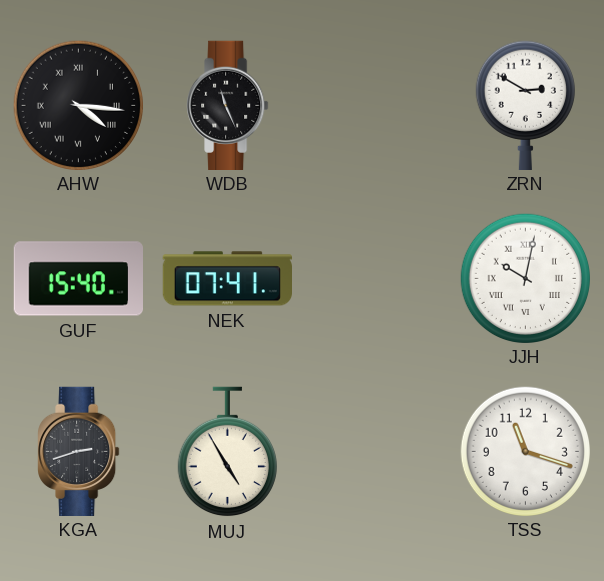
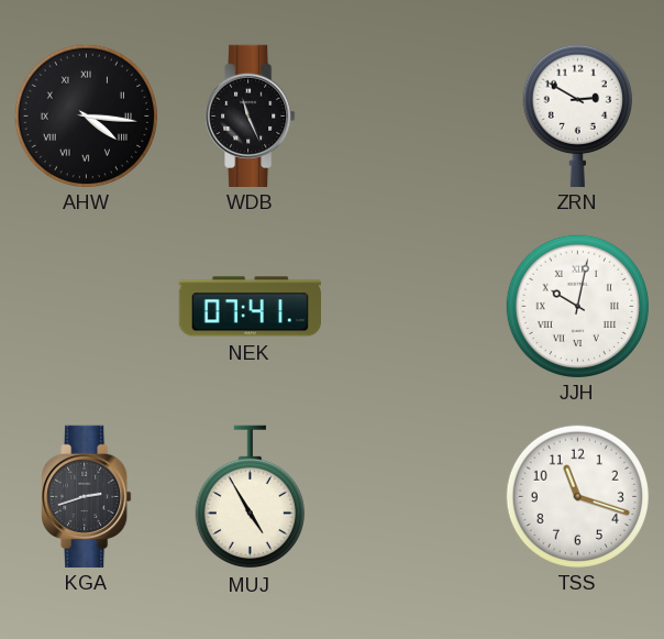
GUF: 15:40 -> none (78, 279)
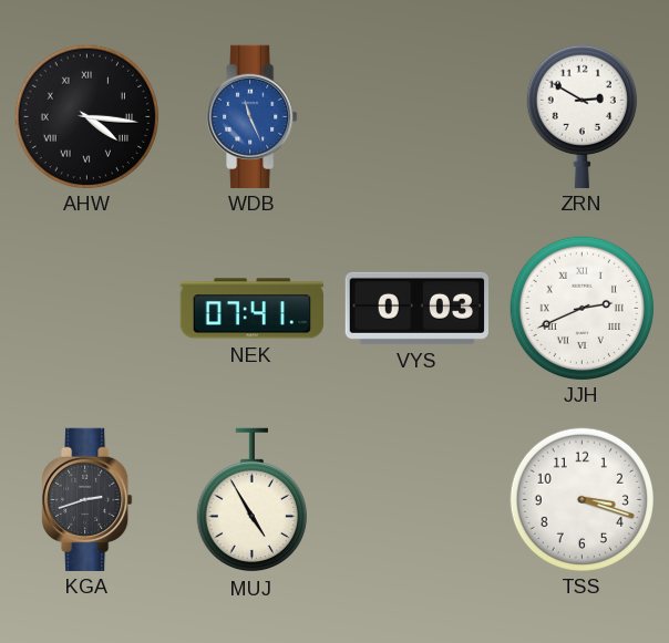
WDB dial: black -> blue (253, 116)
VYS: none -> 0:03 (416, 308)
JJH: 10:02 -> 2:41 (581, 308)
TSS: 11:18 -> 3:18 (581, 499)
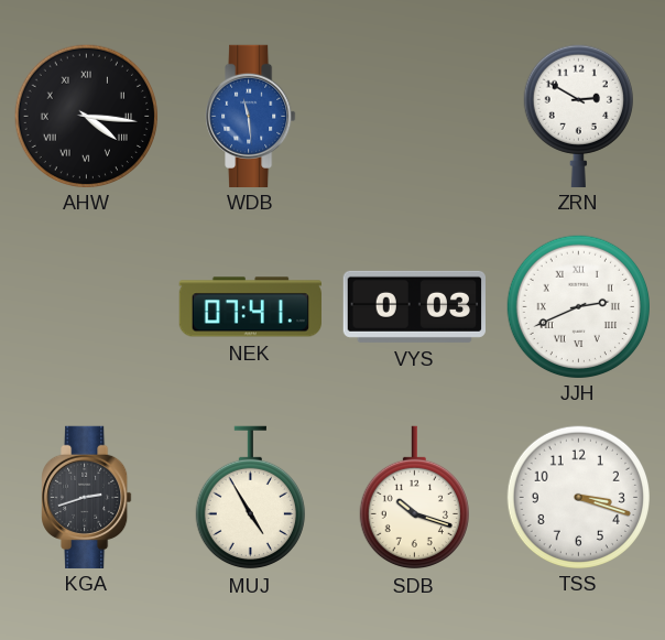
WDB: 11:26 -> 11:29 (251, 116)
SDB: none -> 10:18 (414, 498)
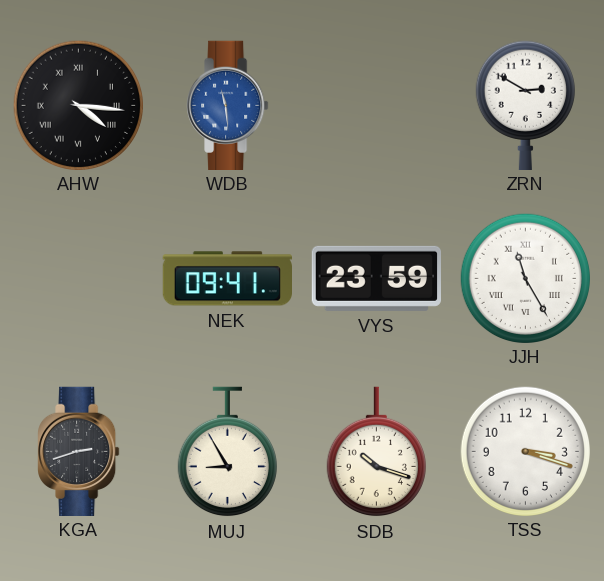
NEK: 07:41 -> 09:41 (227, 279)
VYS: 0:03 -> 23:59 (376, 278)
JJH: 2:41 -> 11:25 (525, 278)
MUJ: 4:55 -> 8:55 (227, 452)
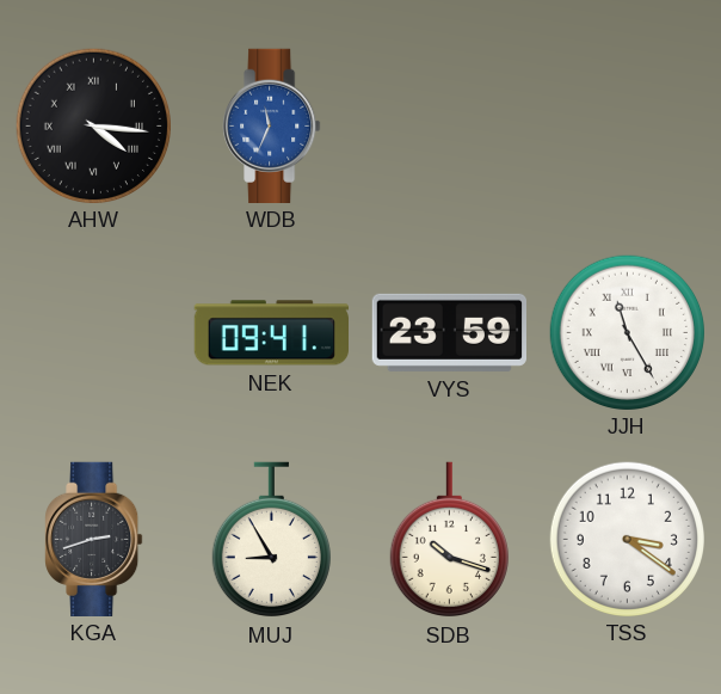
WDB: 11:29 -> 11:34 (272, 125)
ZRN: 2:50 -> none (525, 105)
TSS: 3:18 -> 3:21 (627, 539)
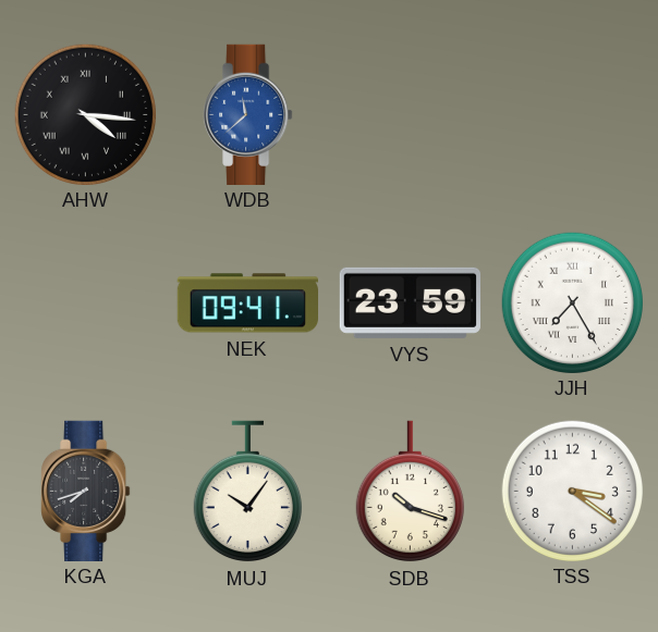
WDB: 11:34 -> 11:38 (248, 114)
JJH: 11:25 -> 7:25 (572, 302)
KGA: 2:42 -> 7:42 (86, 491)
MUJ: 8:55 -> 10:06 (247, 492)
